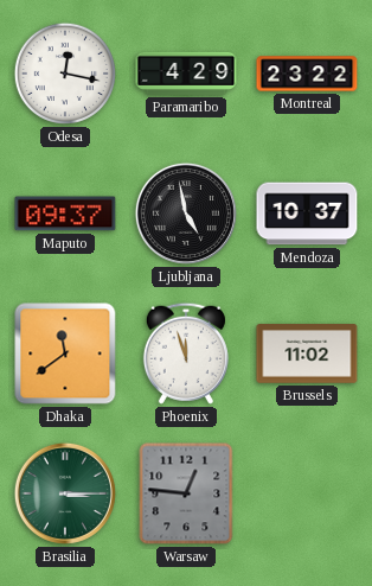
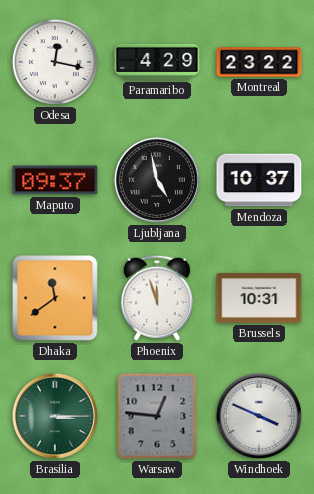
Brussels: 11:02 -> 10:31 (259, 298)
Windhoek: none -> 3:49 (259, 416)
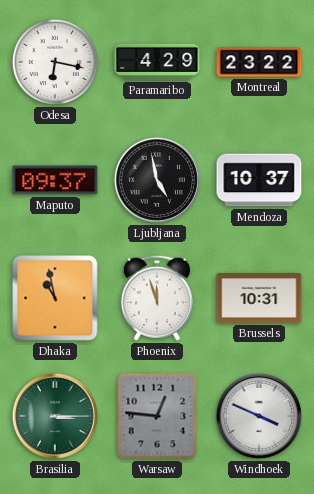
Odesa: 12:17 -> 6:17 (55, 62)
Dhaka: 11:39 -> 10:58 (55, 298)
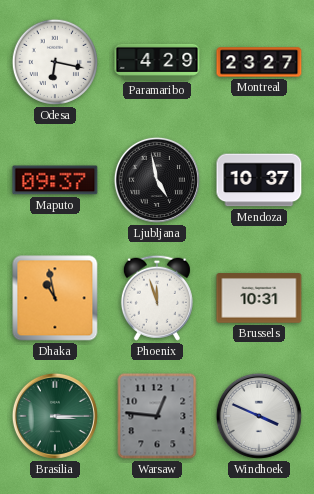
Montreal: 23:22 -> 23:27 (259, 62)
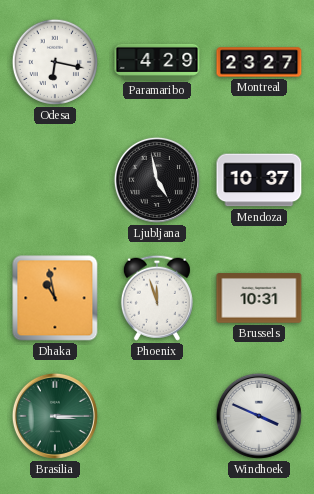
Maputo: 09:37 -> none (55, 180)
Warsaw: 12:46 -> none (157, 416)
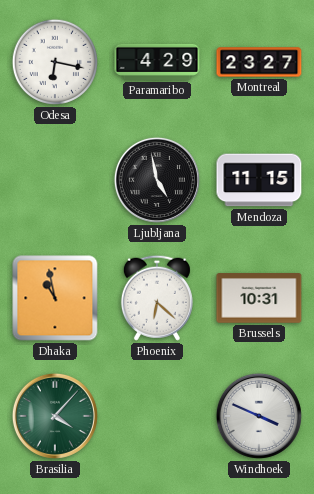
Mendoza: 10:37 -> 11:15 (259, 180)
Phoenix: 11:57 -> 6:22 (157, 298)
Brasilia: 3:15 -> 4:07 (55, 416)
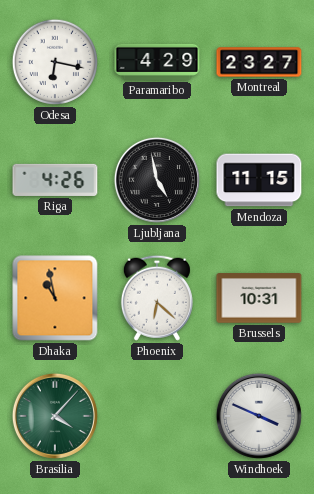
Riga: none -> 4:26 (55, 180)
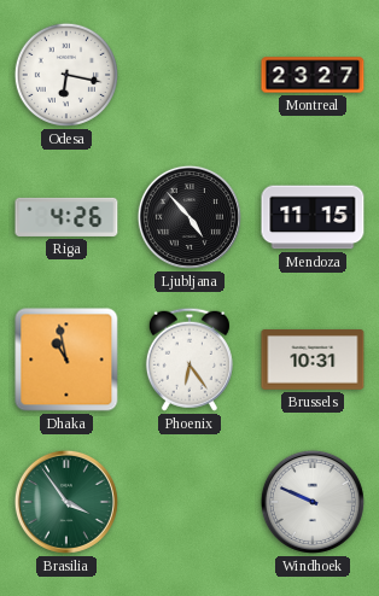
Paramaribo: 4:29 -> none (157, 62)
Ljubljana: 4:58 -> 4:53 (189, 217)
Phoenix: 6:22 -> 6:24 (189, 360)
Brasilia: 4:07 -> 3:54 (66, 502)
Windhoek: 3:49 -> 9:49 (313, 502)
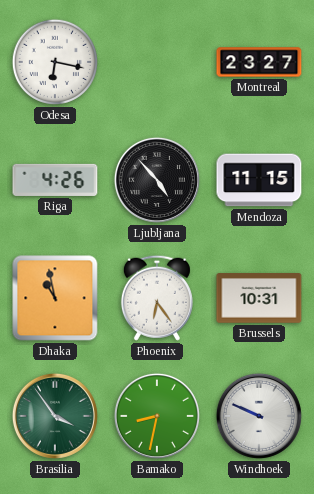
Bamako: none -> 8:32 (157, 416)
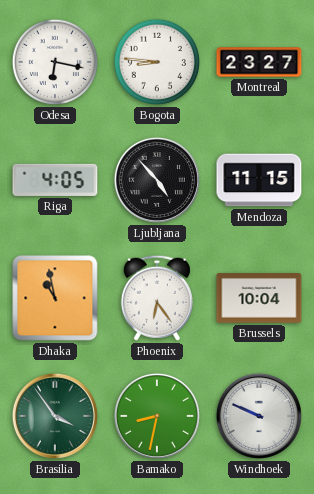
Bogota: none -> 8:46 (157, 62)
Riga: 4:26 -> 4:05 (55, 180)
Brussels: 10:31 -> 10:04 (259, 298)
